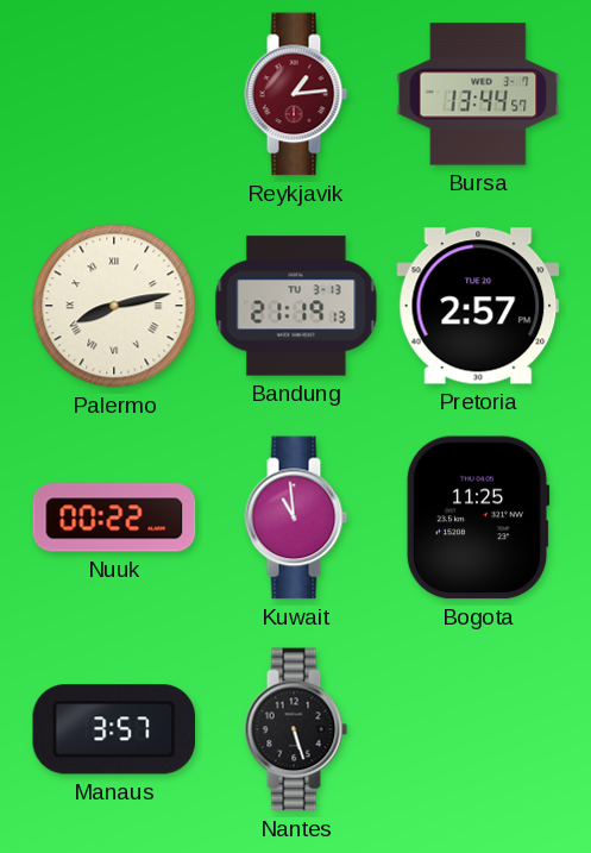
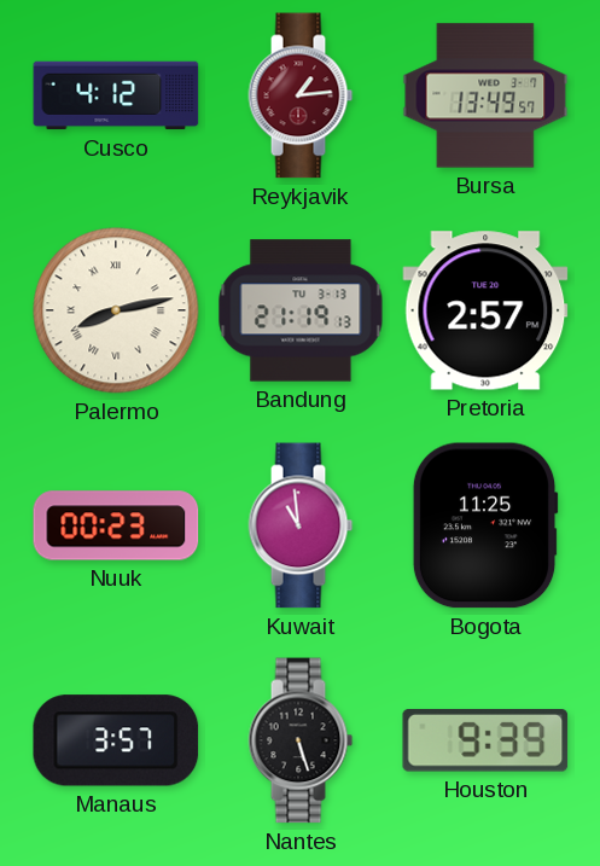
Cusco: none -> 4:12 (116, 95)
Bursa: 13:44 -> 13:49 (485, 95)
Nuuk: 00:22 -> 00:23 (116, 525)
Houston: none -> 9:39 (485, 742)
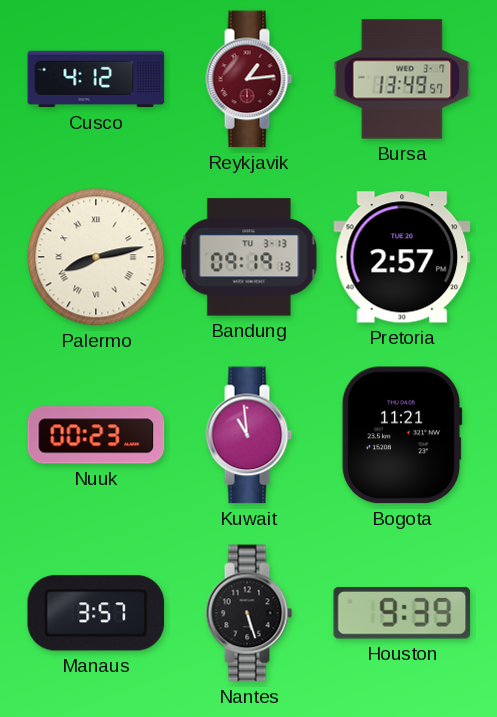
Bandung: 21:19 -> 09:19 (249, 257)
Bogota: 11:25 -> 11:21 (402, 435)
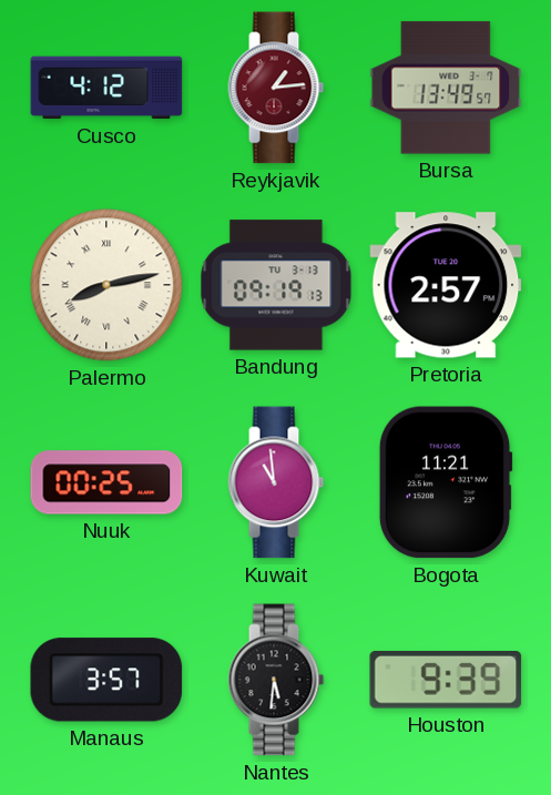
Nuuk: 00:23 -> 00:25 (106, 482)
Nantes: 5:27 -> 5:31 (276, 680)
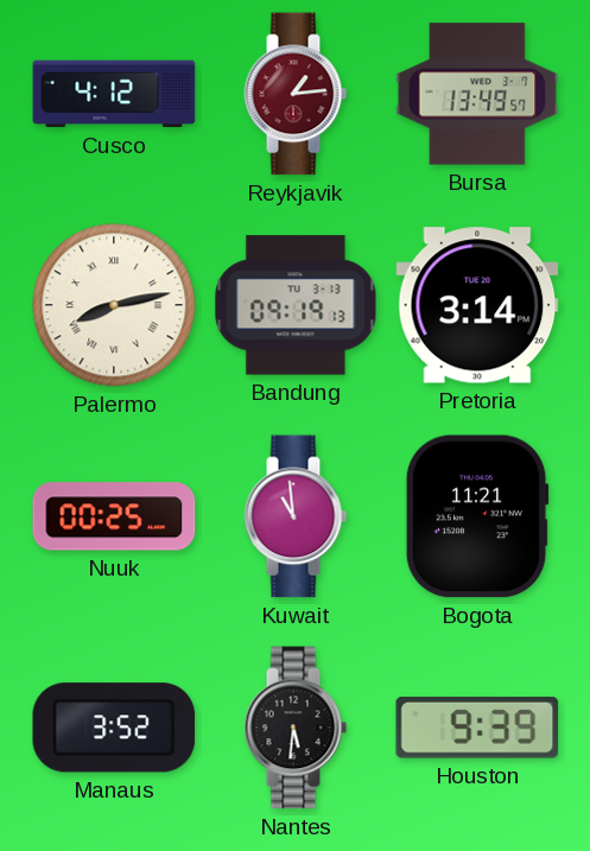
Pretoria: 2:57 -> 3:14 (477, 305)
Manaus: 3:57 -> 3:52 (114, 728)
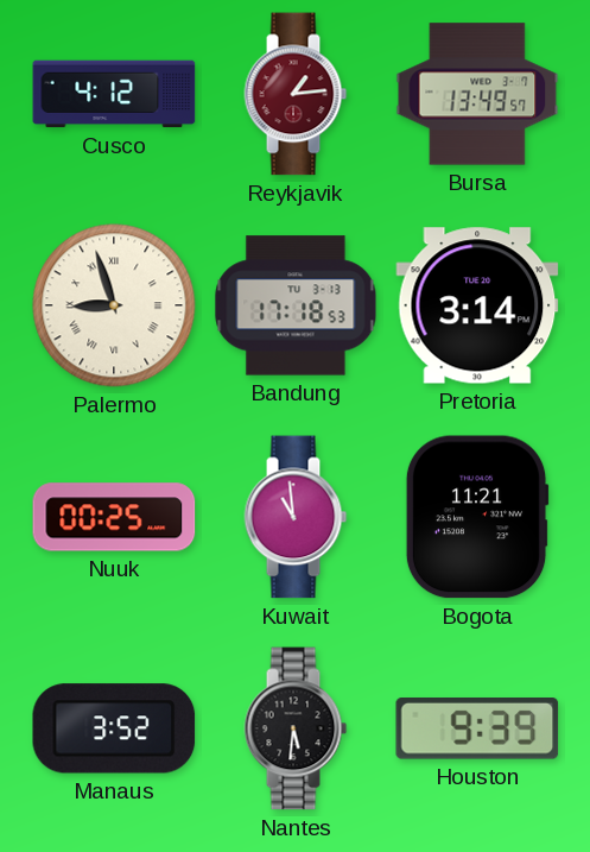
Palermo: 8:13 -> 8:57 (114, 305)
Bandung: 09:19 -> 17:18 (296, 305)
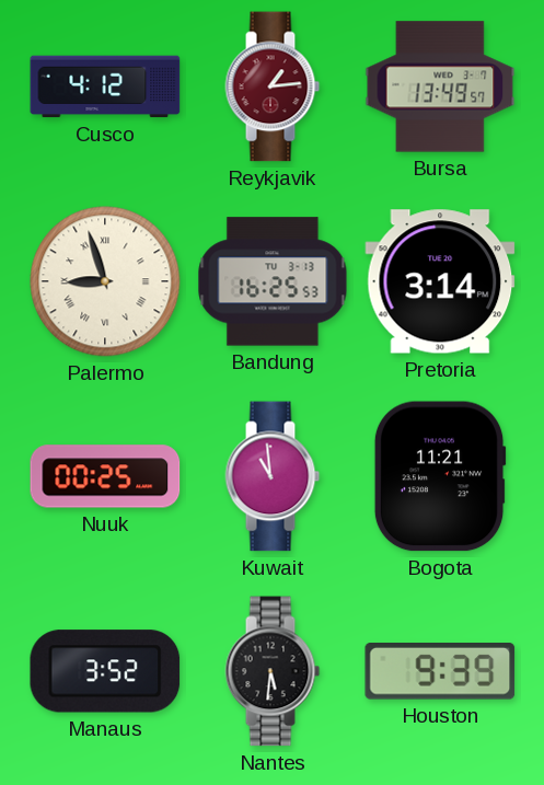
Bandung: 17:18 -> 16:25 (273, 281)
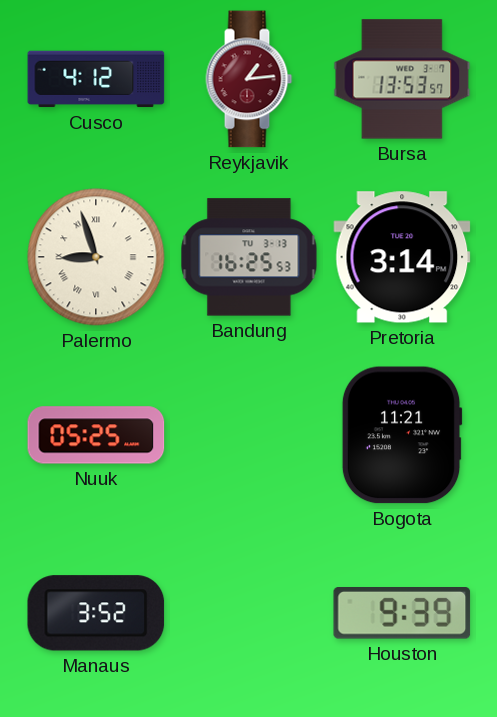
Bursa: 13:49 -> 13:53 (402, 79)
Nuuk: 00:25 -> 05:25 (96, 435)
Kuwait: 10:59 -> none (273, 476)
Nantes: 5:31 -> none (273, 671)
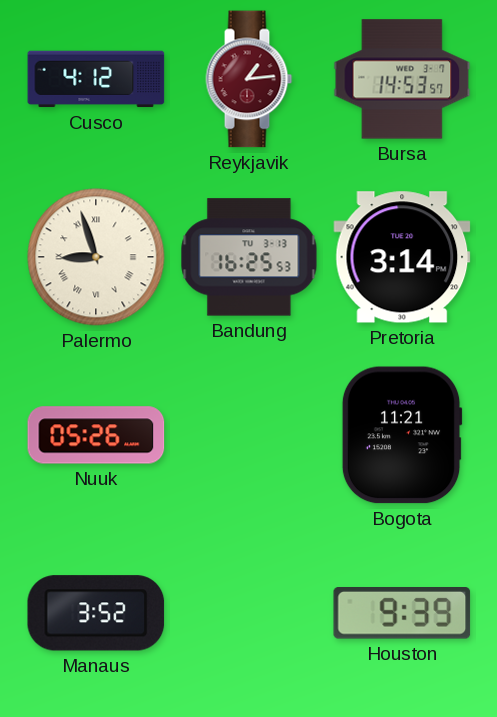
Bursa: 13:53 -> 14:53 (402, 79)
Nuuk: 05:25 -> 05:26 (96, 435)
